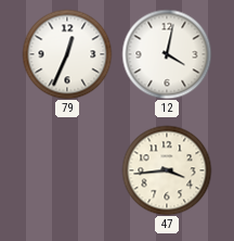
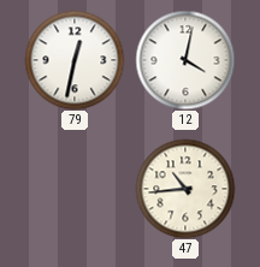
79: 12:34 -> 12:32 (75, 60)
47: 3:44 -> 10:44 (185, 189)
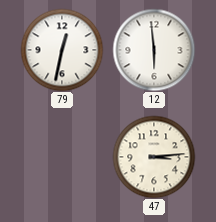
12: 4:02 -> 5:59 (154, 50)
47: 10:44 -> 3:14 (154, 157)
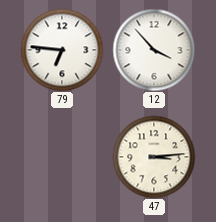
79: 12:32 -> 6:46 (62, 50)
12: 5:59 -> 3:53 (154, 50)
